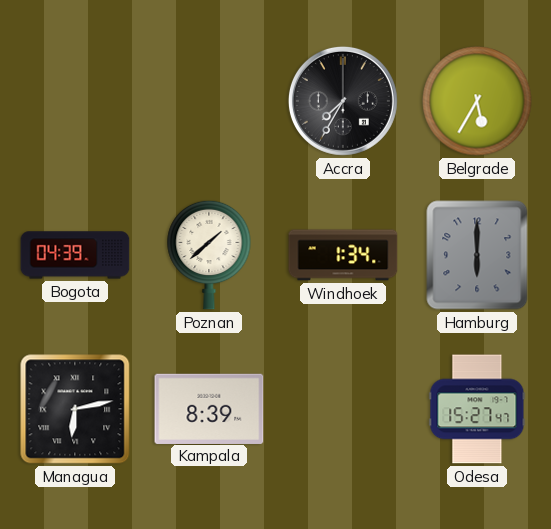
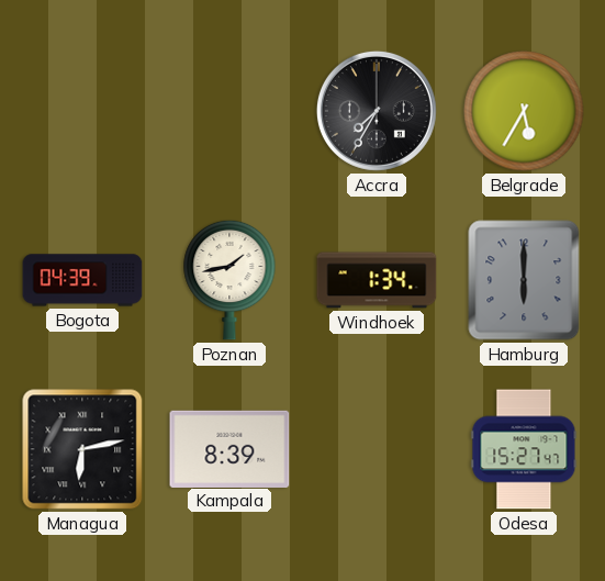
Poznan: 1:38 -> 1:43 (229, 280)
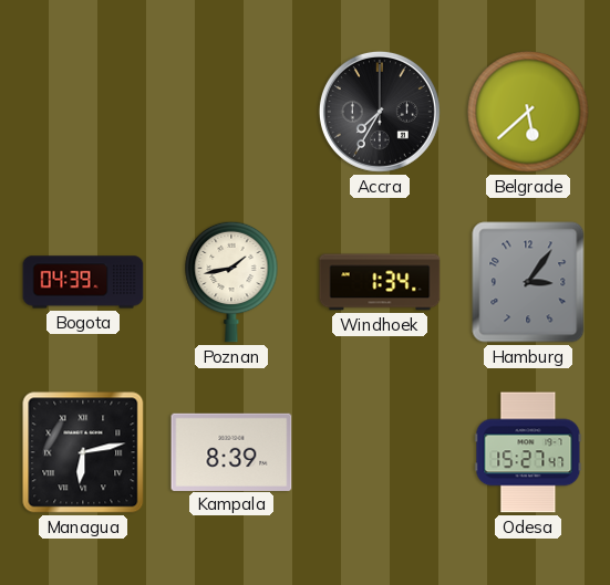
Belgrade: 5:35 -> 5:38 (528, 112)
Hamburg: 6:00 -> 3:06 (528, 282)
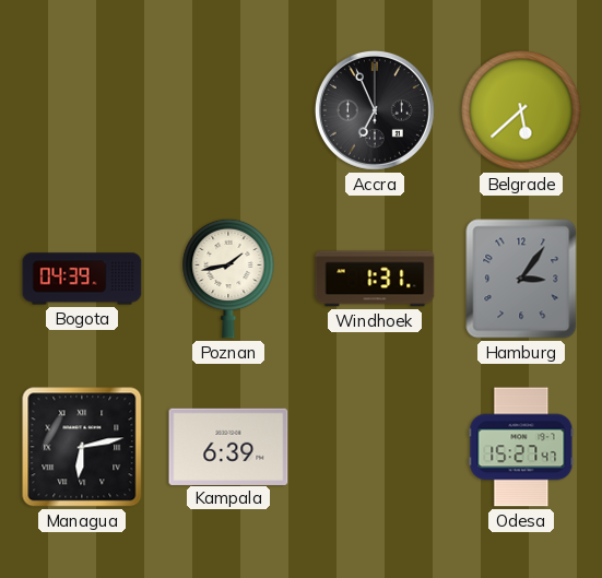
Accra: 7:35 -> 6:56 (375, 110)
Windhoek: 1:34 -> 1:31 (375, 279)
Kampala: 8:39 -> 6:39 (228, 446)
